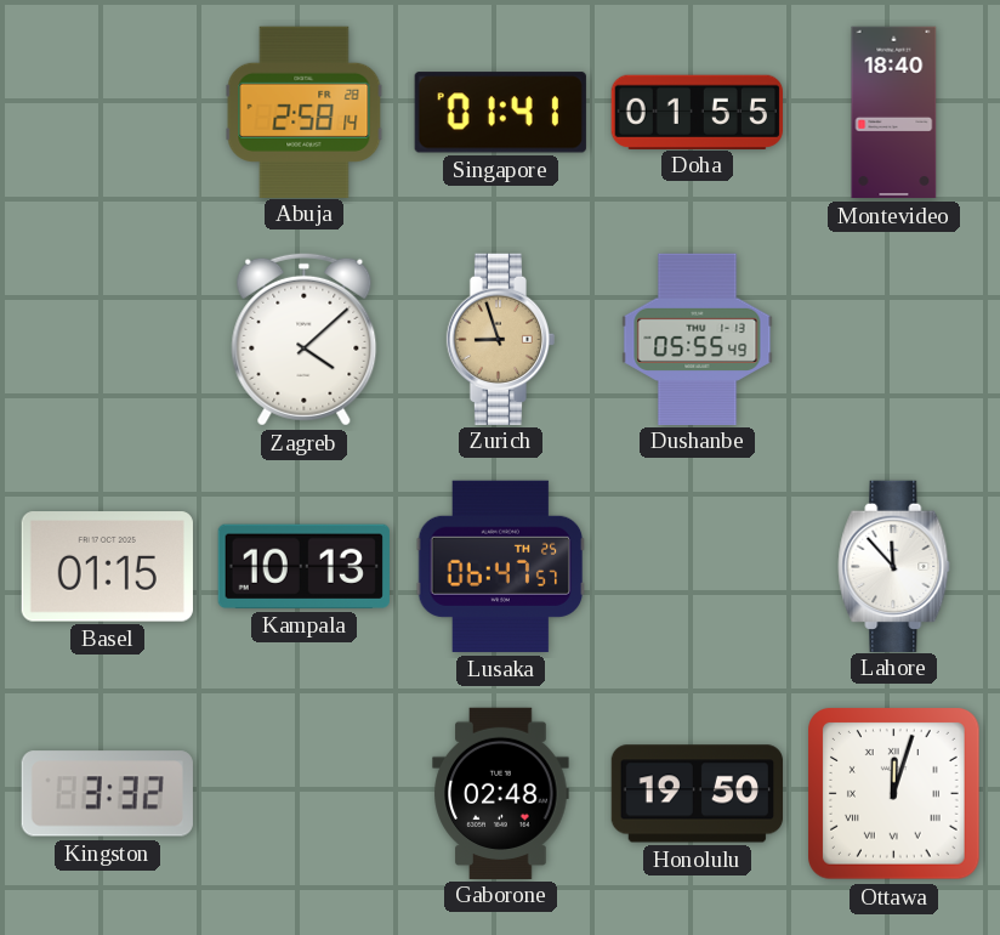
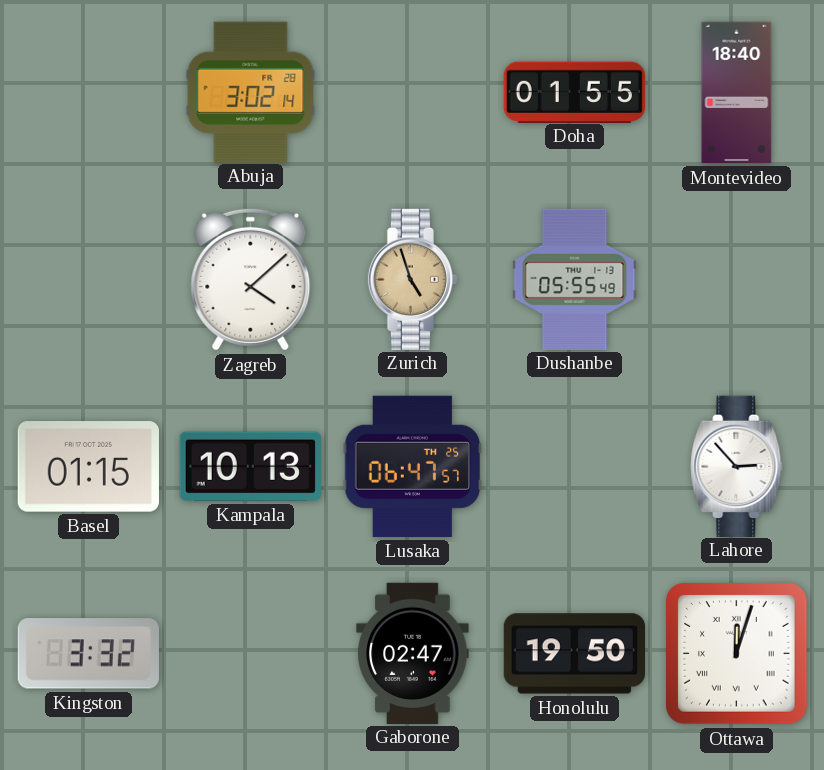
Abuja: 2:58 -> 3:02 (251, 92)
Singapore: 01:41 -> none (500, 113)
Zurich: 8:57 -> 4:57 (413, 279)
Lahore: 11:53 -> 2:53 (737, 466)
Gaborone: 02:48 -> 02:47 (413, 653)
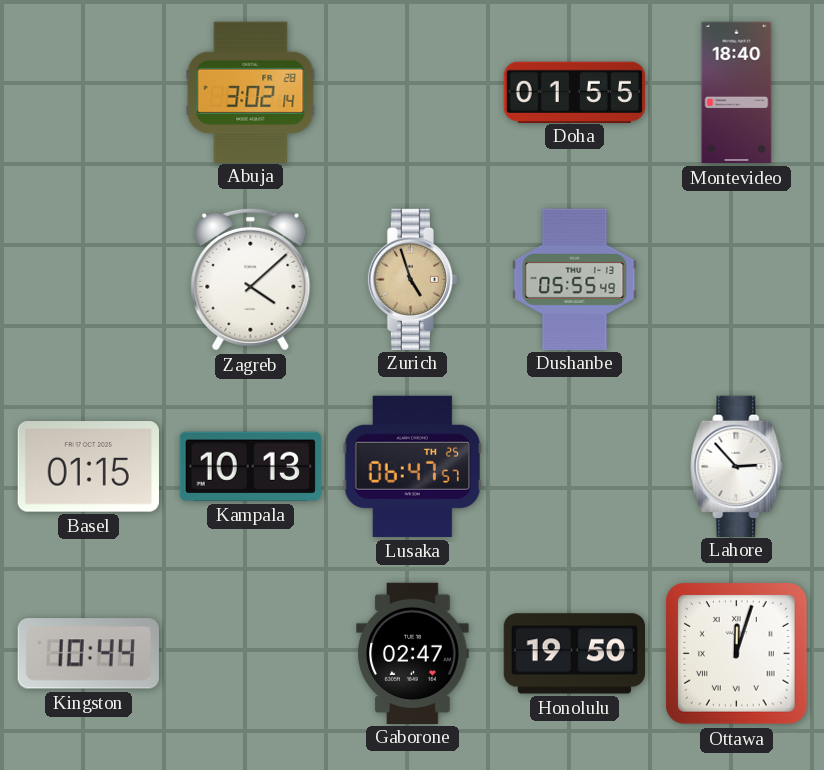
Kingston: 3:32 -> 10:44 (88, 654)
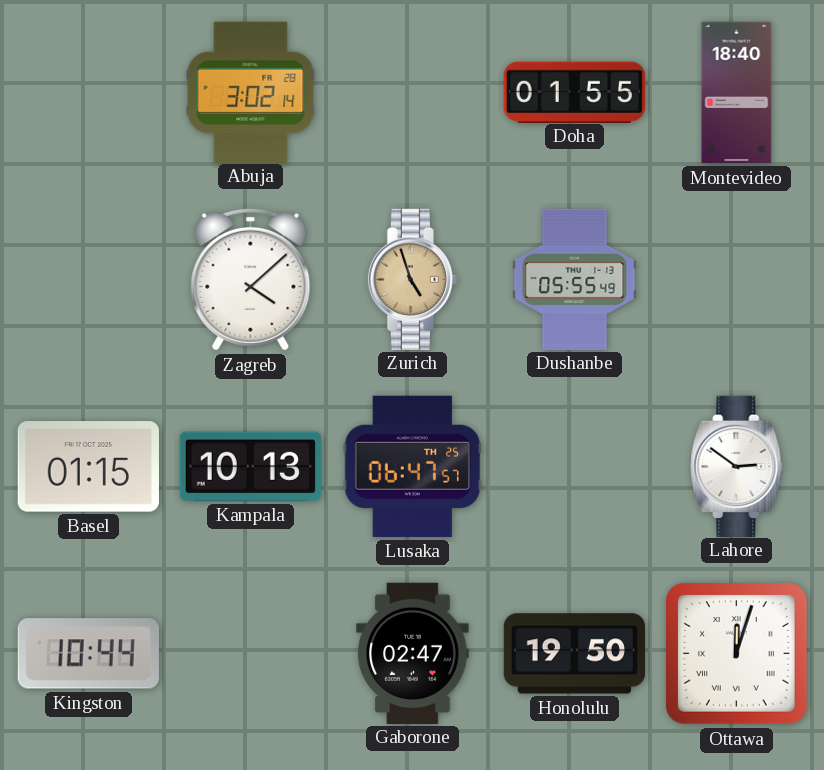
Lahore: 2:53 -> 2:51 (737, 466)
